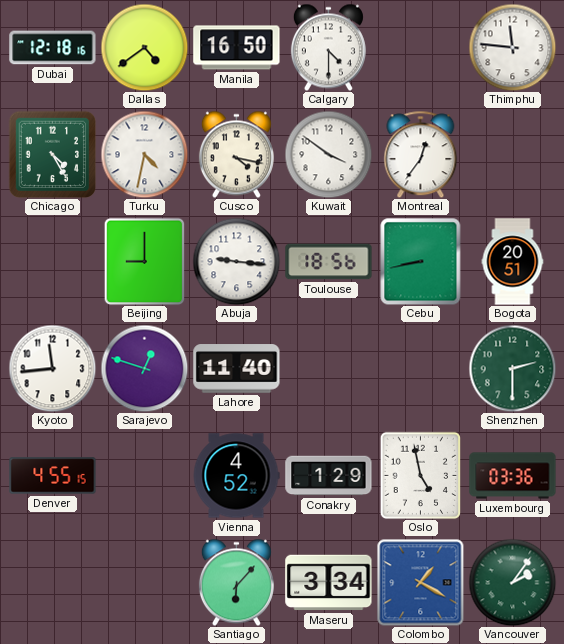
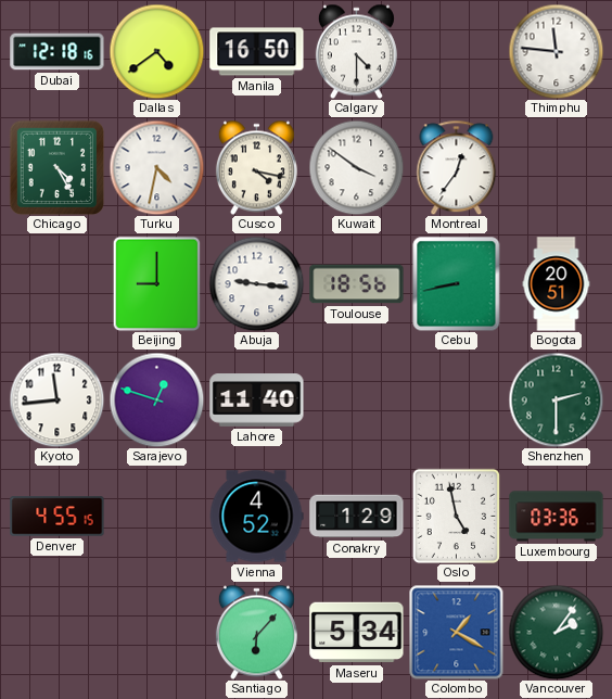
Maseru: 3:34 -> 5:34 (357, 633)
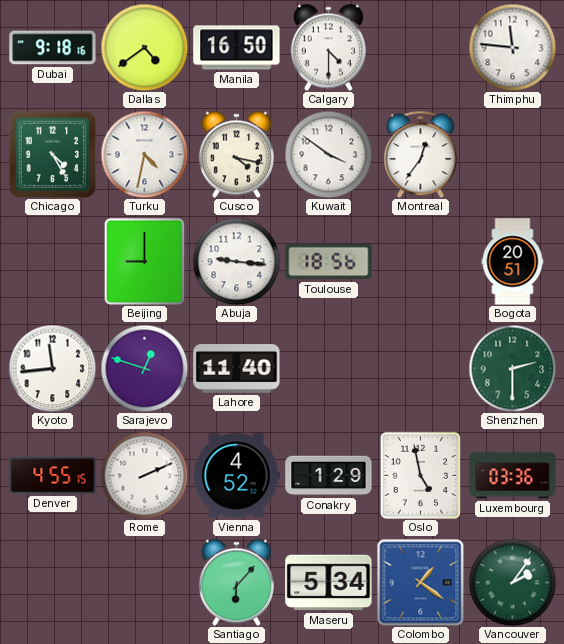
Dubai: 12:18 -> 9:18 (53, 48)
Cebu: 8:43 -> none (457, 283)
Rome: none -> 2:11 (144, 475)
Colombo: 1:20 -> 1:21 (420, 582)
